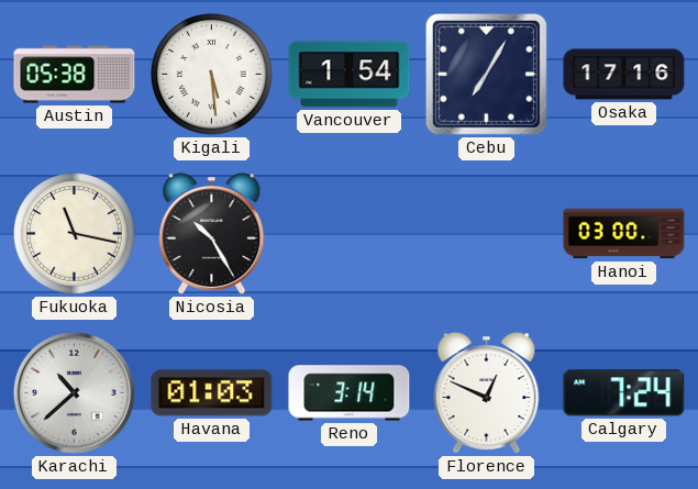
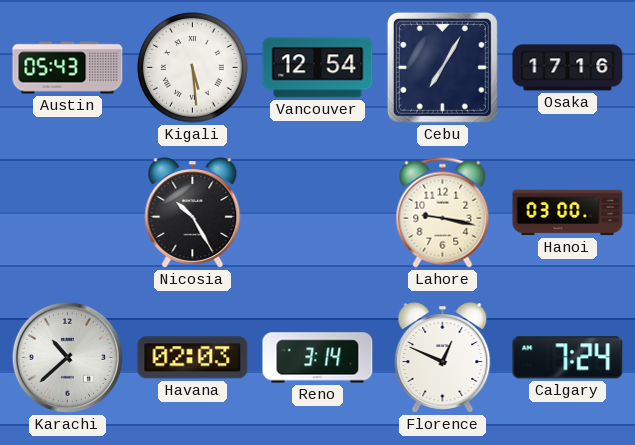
Austin: 05:38 -> 05:43 (68, 68)
Vancouver: 1:54 -> 12:54 (318, 68)
Fukuoka: 11:17 -> none (75, 234)
Lahore: none -> 9:17 (443, 212)
Havana: 01:03 -> 02:03 (193, 358)
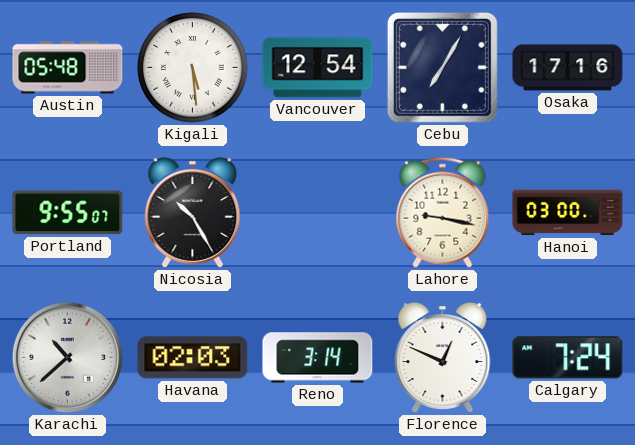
Austin: 05:43 -> 05:48 (68, 68)
Portland: none -> 9:55 (68, 213)
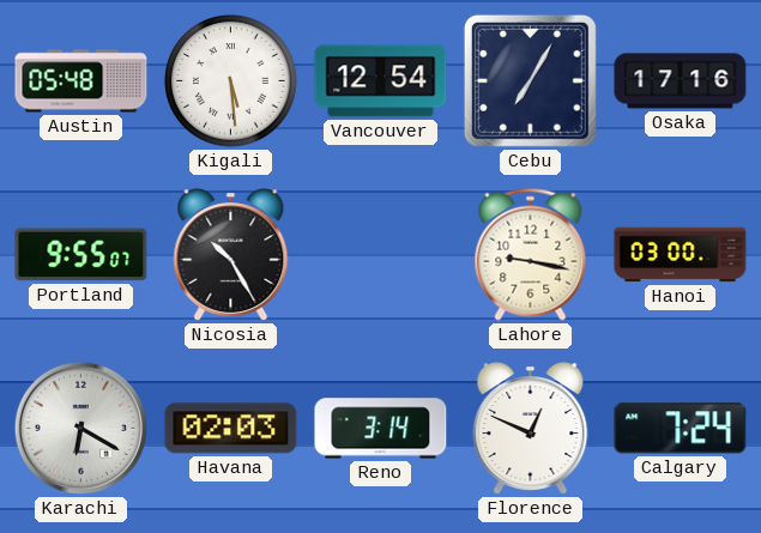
Karachi: 10:38 -> 6:20 (80, 428)
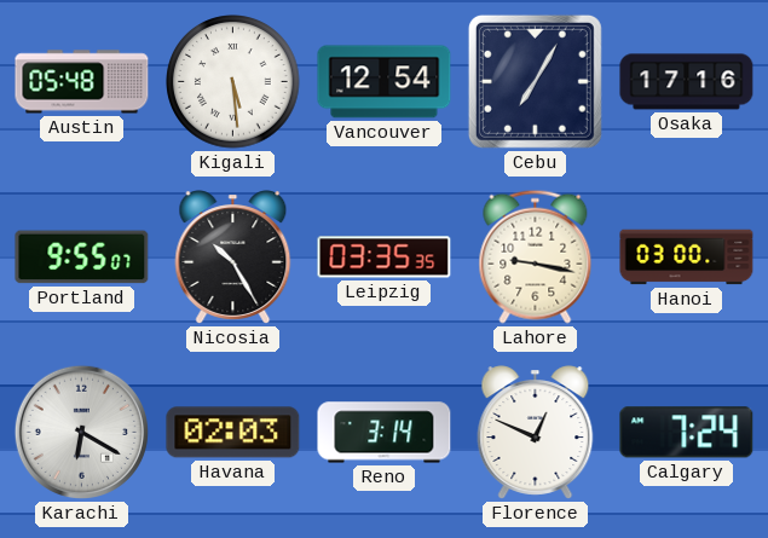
Leipzig: none -> 03:35 (385, 258)
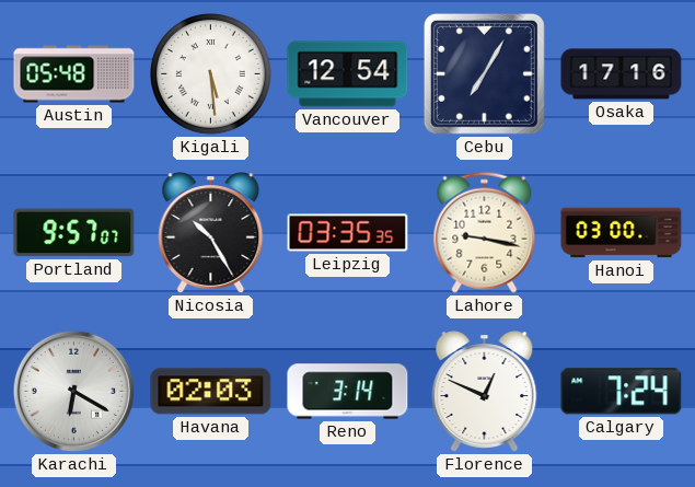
Portland: 9:55 -> 9:57 (74, 233)
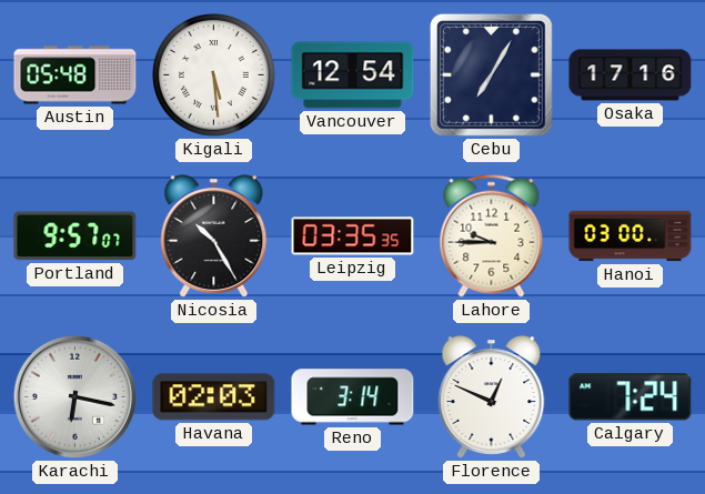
Lahore: 9:17 -> 9:45 (492, 235)
Karachi: 6:20 -> 6:17 (74, 396)
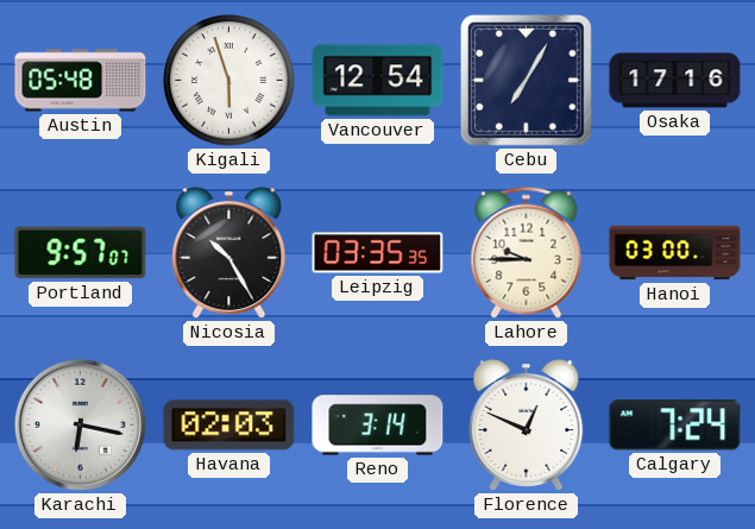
Kigali: 5:29 -> 5:57 (229, 81)
